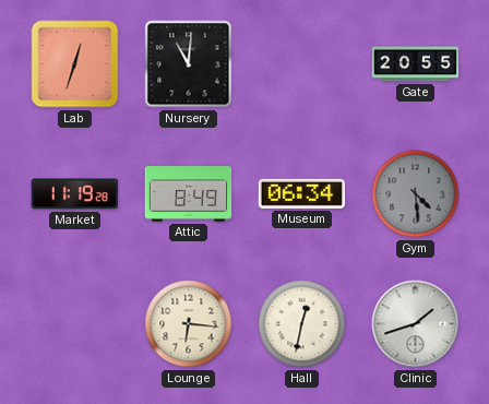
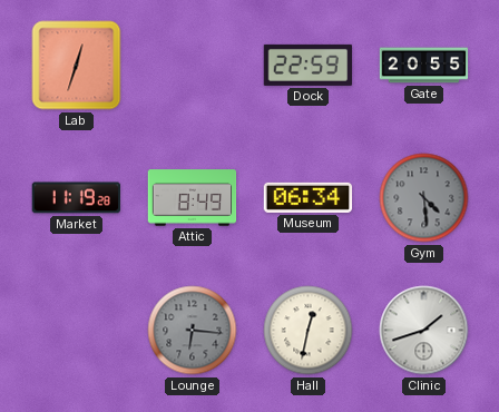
Nursery: 11:01 -> none (189, 64)
Dock: none -> 22:59 (309, 65)
Lounge dial: cream -> grey (193, 331)
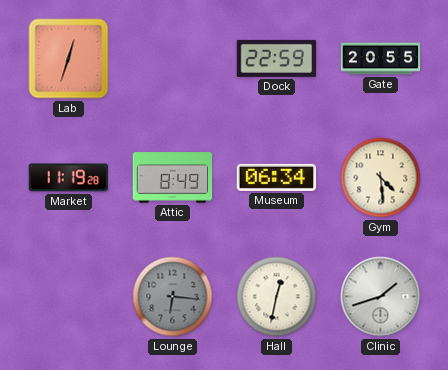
Gym dial: grey -> cream (381, 178)
